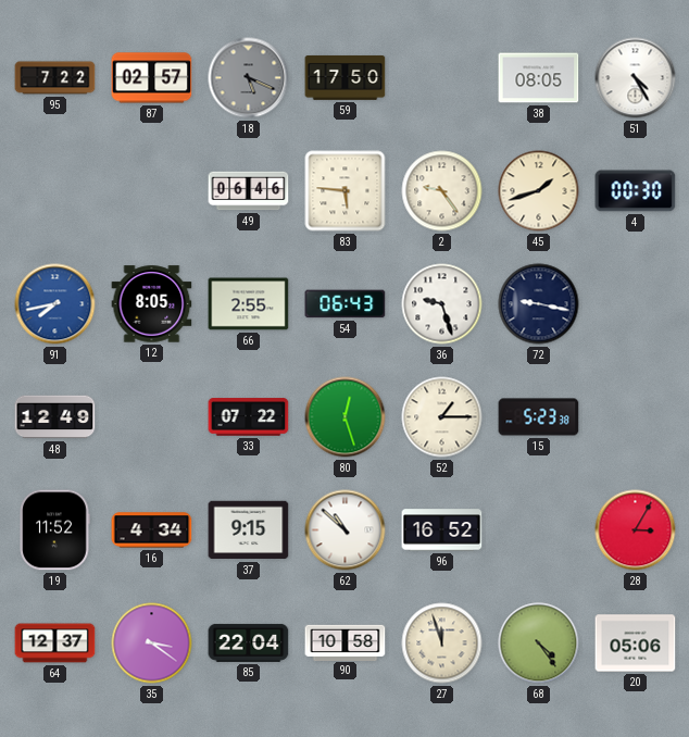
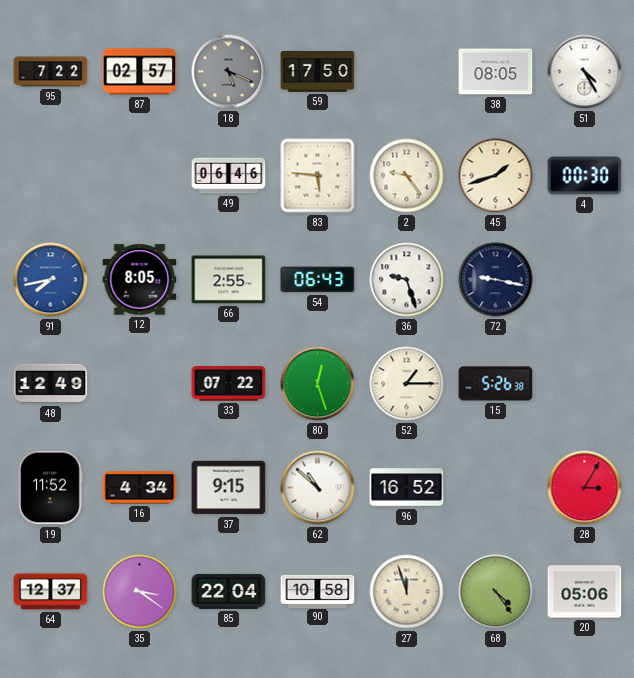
15: 5:23 -> 5:26 (496, 384)
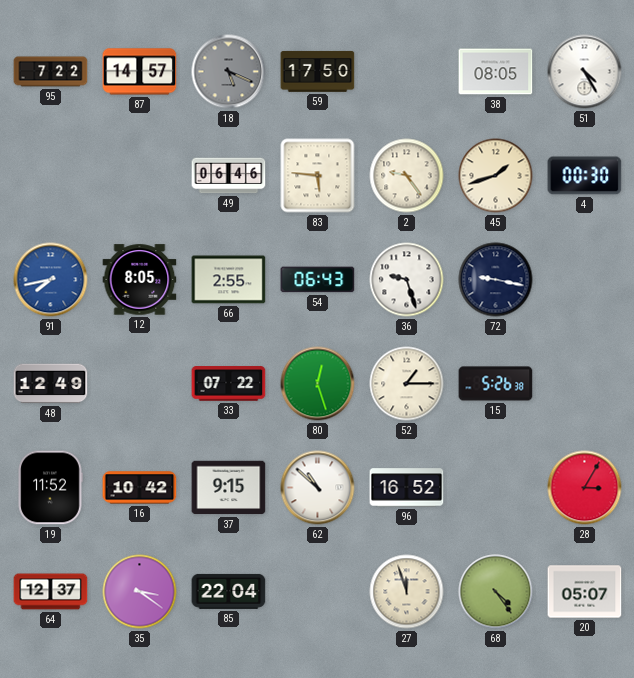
87: 02:57 -> 14:57 (140, 72)
16: 4:34 -> 10:42 (140, 488)
90: 10:58 -> none (318, 591)
20: 05:06 -> 05:07 (585, 592)
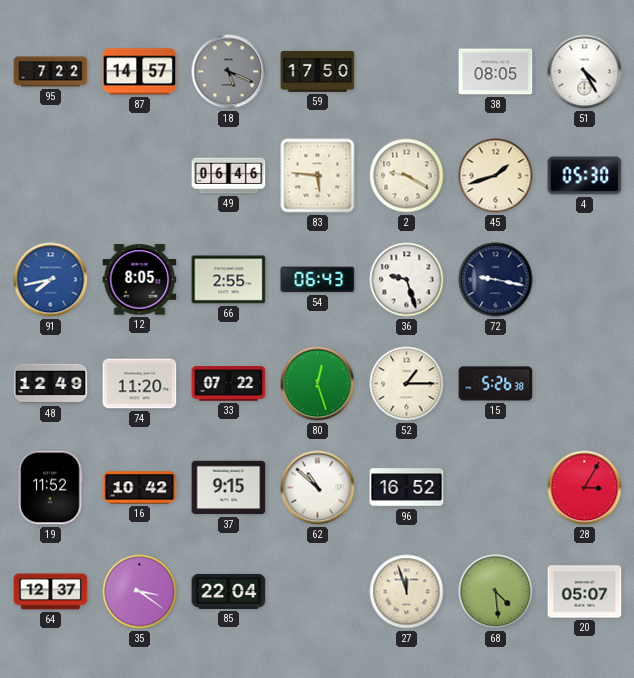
2: 9:24 -> 9:20 (407, 176)
4: 00:30 -> 05:30 (585, 176)
74: none -> 11:20 (140, 384)
68: 4:24 -> 4:29 (496, 592)
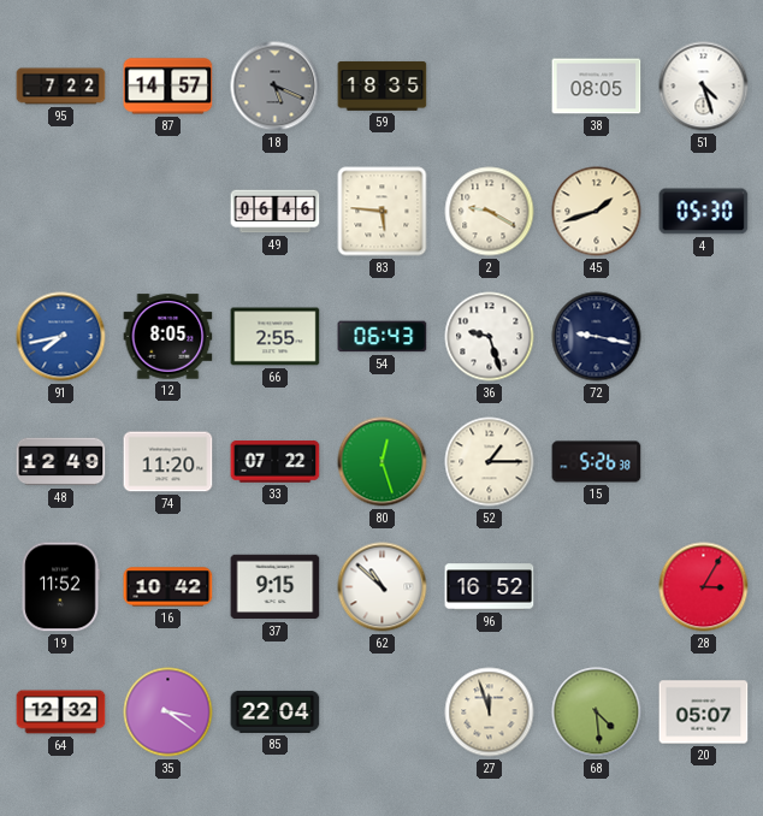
59: 17:50 -> 18:35 (383, 85)
51: 4:25 -> 4:27 (704, 87)
64: 12:37 -> 12:32 (61, 712)
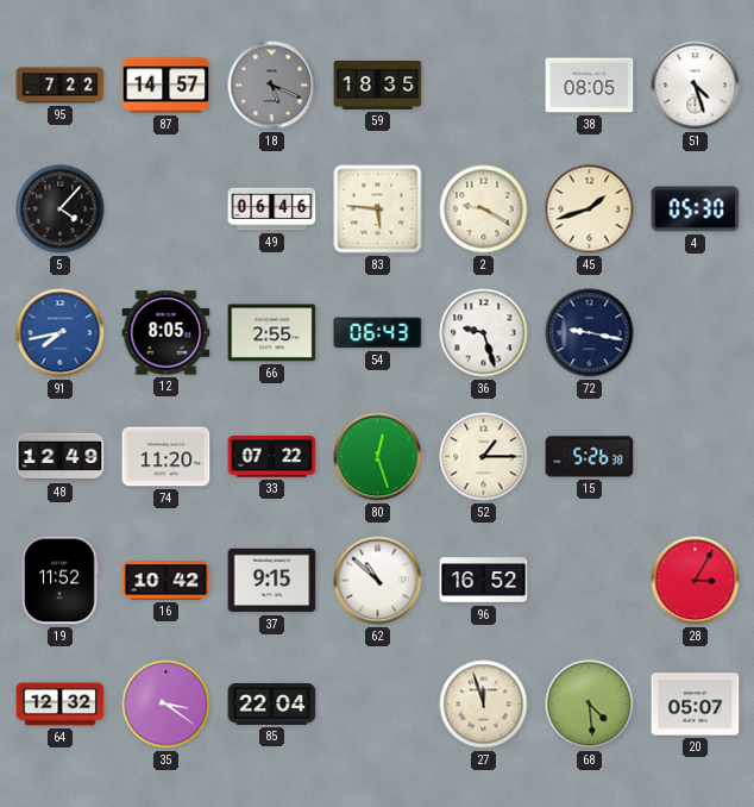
5: none -> 4:07 (61, 209)
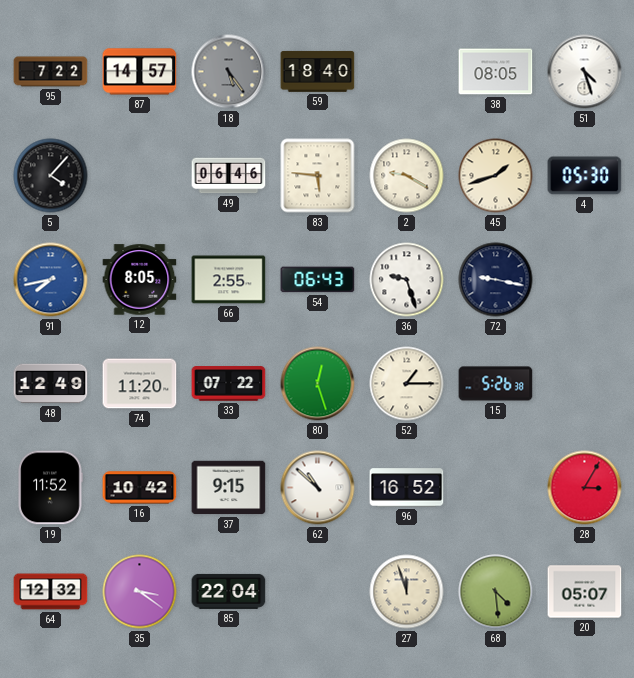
18: 5:19 -> 5:24 (229, 72)
59: 18:35 -> 18:40 (318, 71)
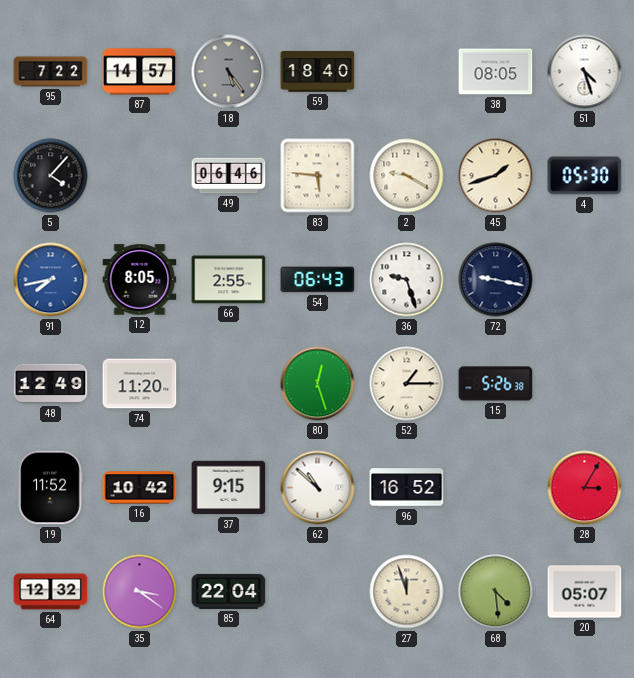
33: 07:22 -> none (229, 384)
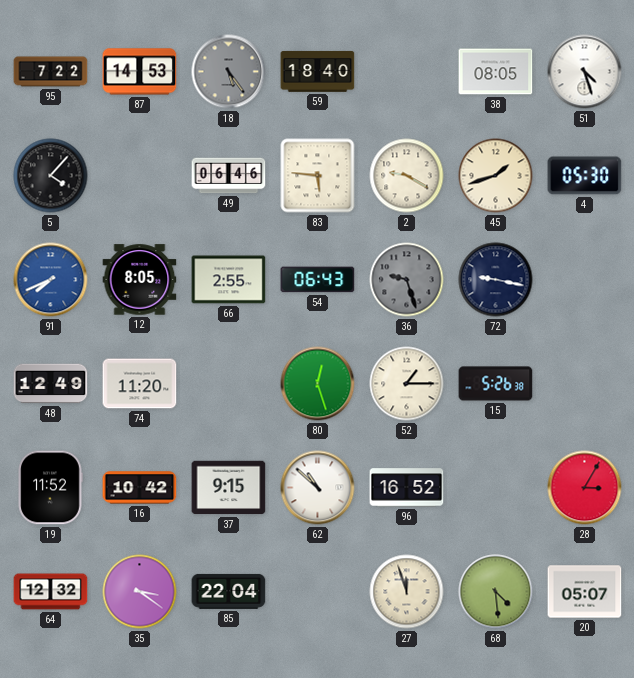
87: 14:57 -> 14:53 (140, 72)
91: 7:43 -> 7:41 (51, 280)
36 dial: white -> grey (407, 280)
